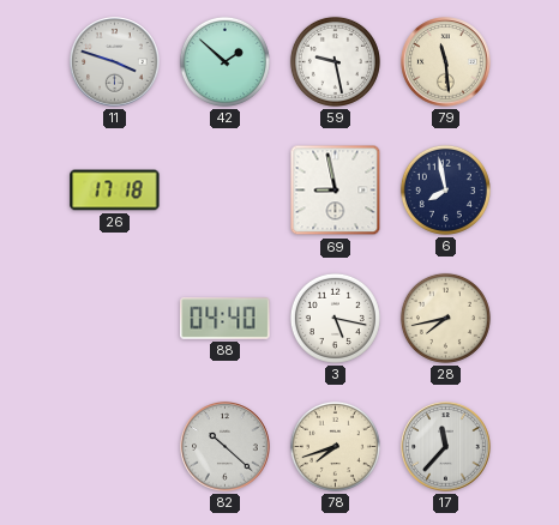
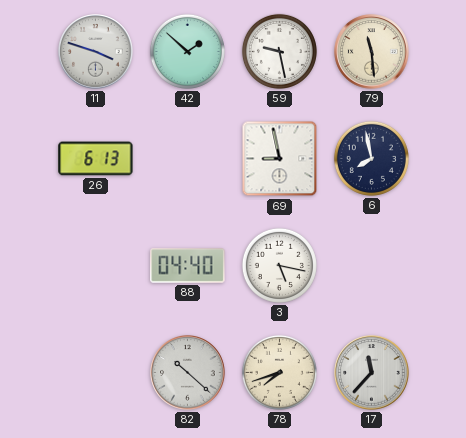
26: 17:18 -> 6:13 (96, 159)
28: 7:43 -> none (445, 318)
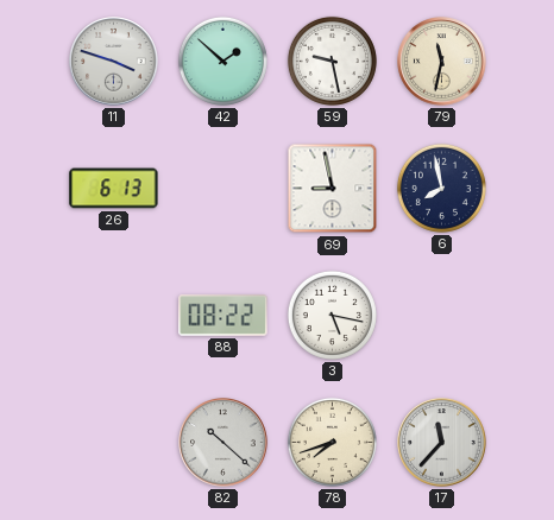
79: 11:29 -> 11:32 (442, 62)
88: 04:40 -> 08:22 (224, 316)
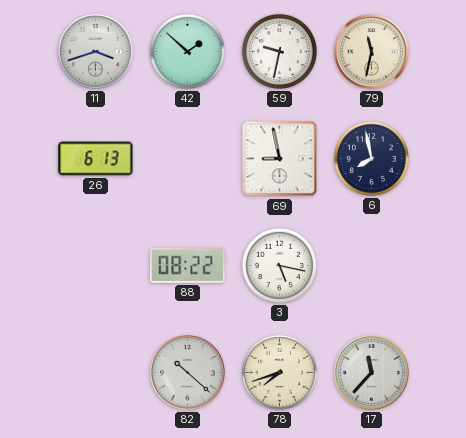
11: 3:48 -> 3:42 (96, 52)
59: 9:28 -> 9:32 (279, 51)
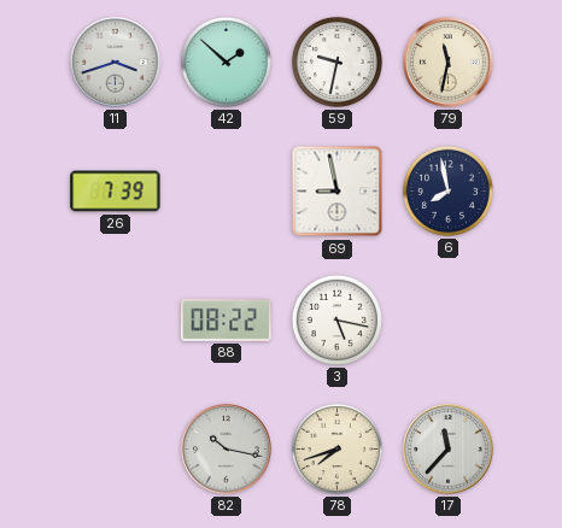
26: 6:13 -> 7:39 (116, 192)
82: 10:22 -> 10:17 (227, 450)
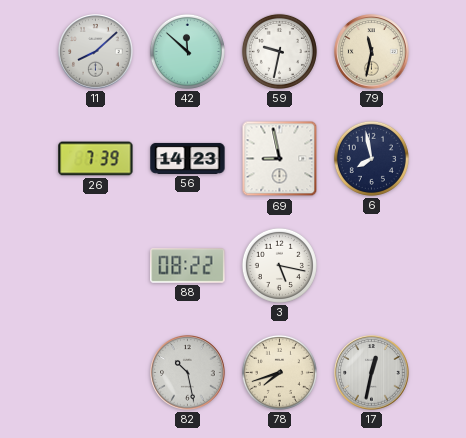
11: 3:42 -> 8:08 (96, 52)
42: 1:52 -> 11:52 (187, 51)
56: none -> 14:23 (188, 158)
82: 10:17 -> 10:28 (188, 373)
17: 11:37 -> 12:32 (372, 373)
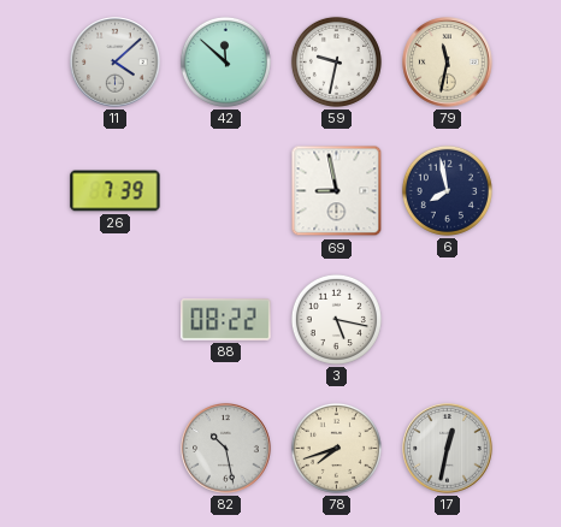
11: 8:08 -> 4:08 (116, 63)
56: 14:23 -> none (188, 158)
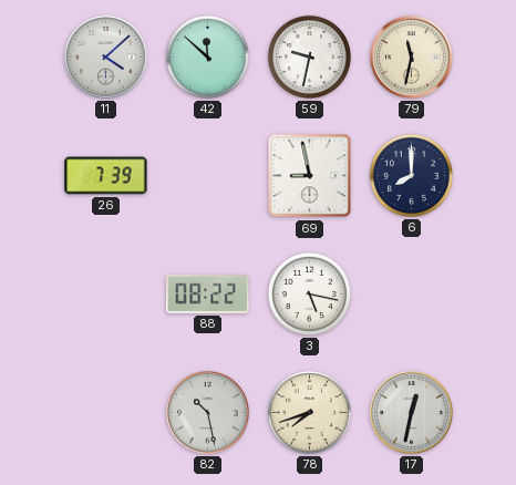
6: 7:58 -> 8:00 (411, 175)
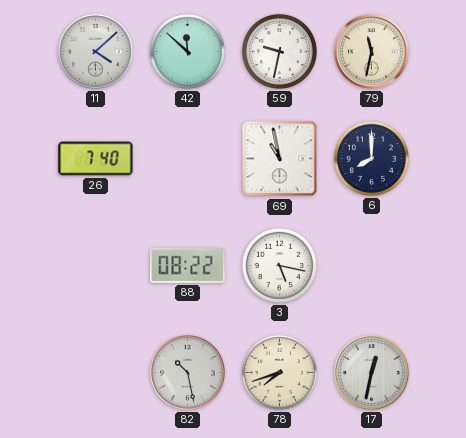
26: 7:39 -> 7:40 (96, 159)
69: 8:58 -> 10:58 (280, 159)
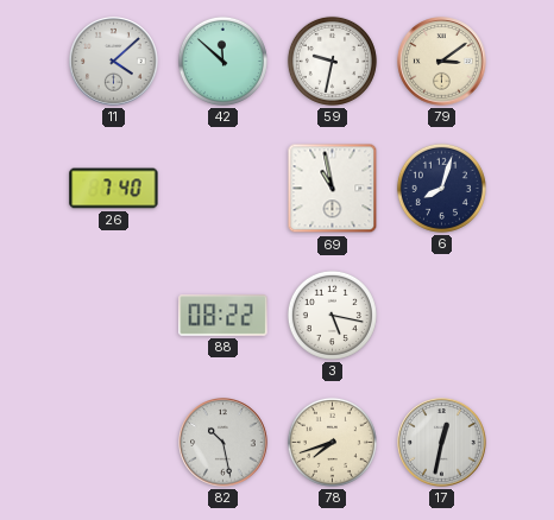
79: 11:32 -> 3:09 (442, 62)
6: 8:00 -> 8:03 (441, 188)
